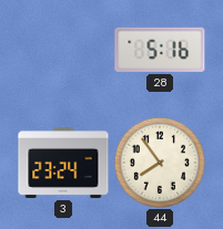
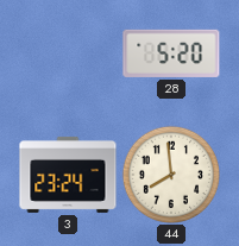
28: 5:16 -> 5:20 (171, 53)
44: 7:54 -> 7:59 (170, 174)
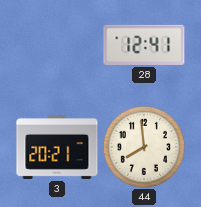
28: 5:20 -> 12:41 (144, 45)
3: 23:24 -> 20:21 (57, 147)
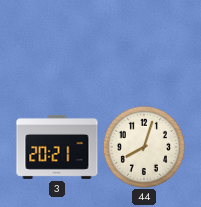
28: 12:41 -> none (144, 45)
44: 7:59 -> 8:03 (143, 146)
